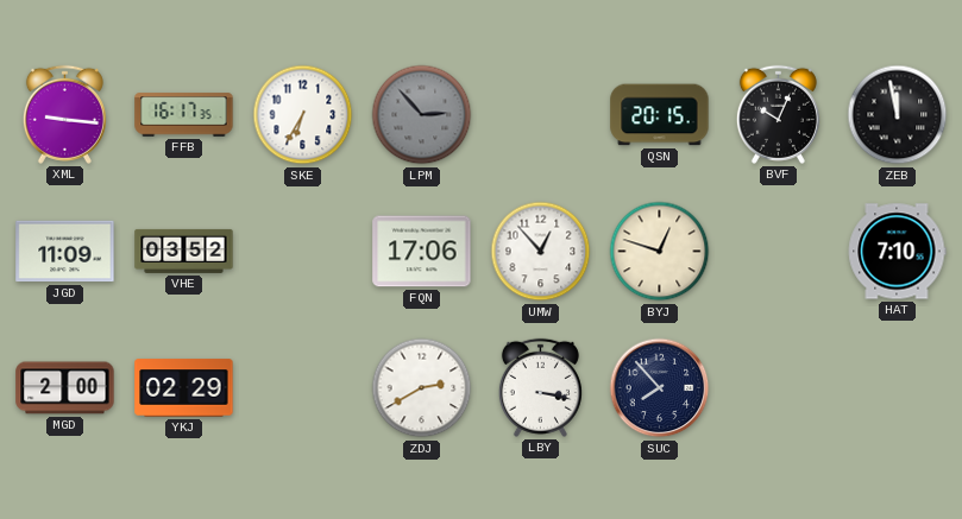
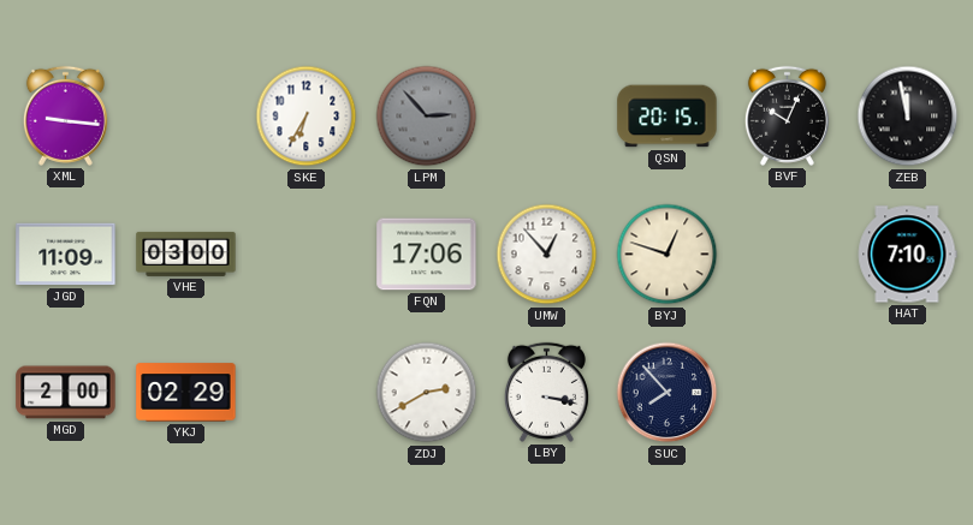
FFB: 16:17 -> none (184, 115)
VHE: 03:52 -> 03:00 (186, 253)
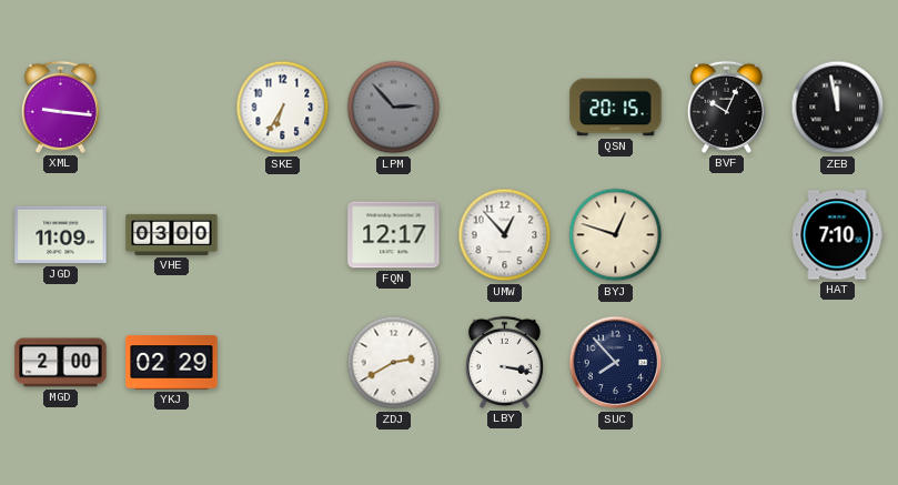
FQN: 17:06 -> 12:17 (394, 235)
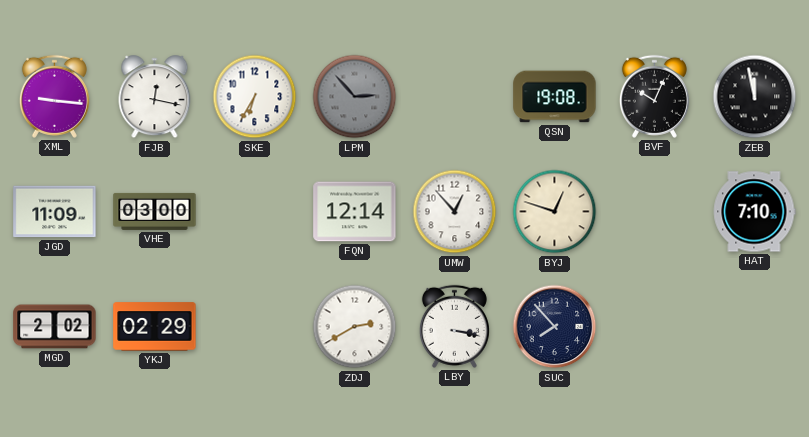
FJB: none -> 12:17 (155, 97)
QSN: 20:15 -> 19:08 (555, 97)
FQN: 12:17 -> 12:14 (355, 212)
MGD: 2:00 -> 2:02 (55, 327)
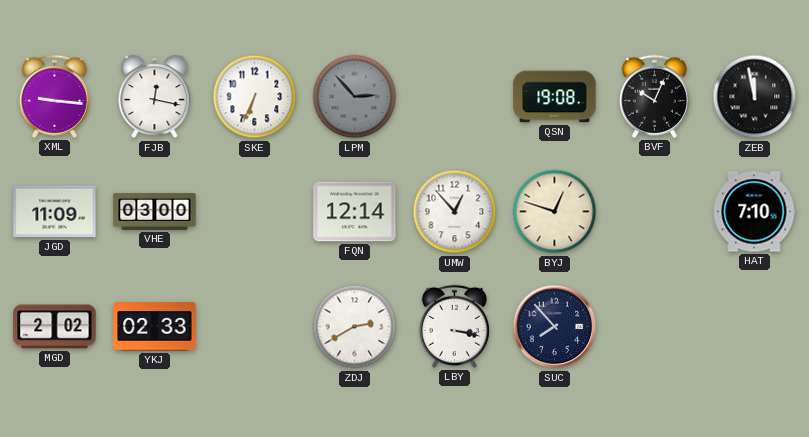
SKE: 6:35 -> 6:34 (255, 97)
YKJ: 02:29 -> 02:33 (155, 327)
